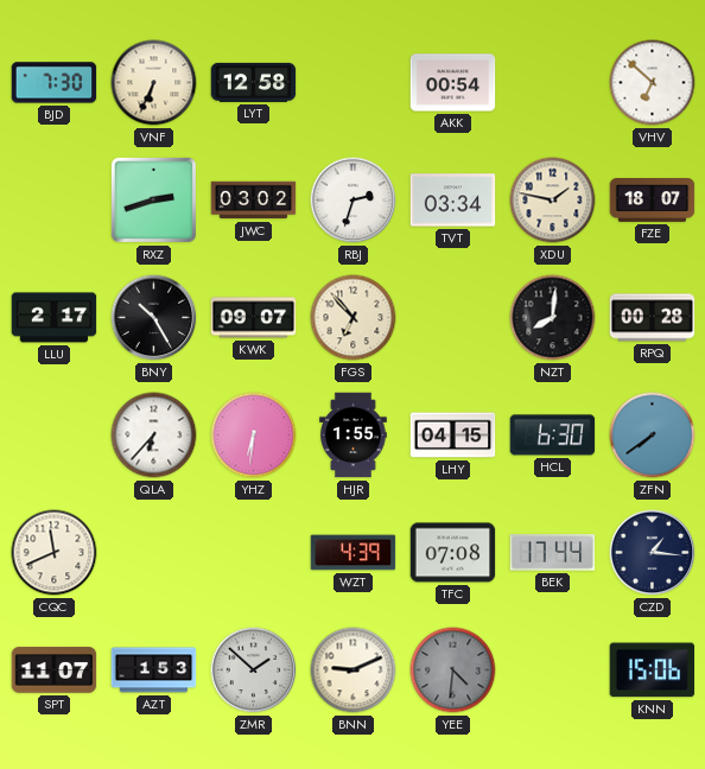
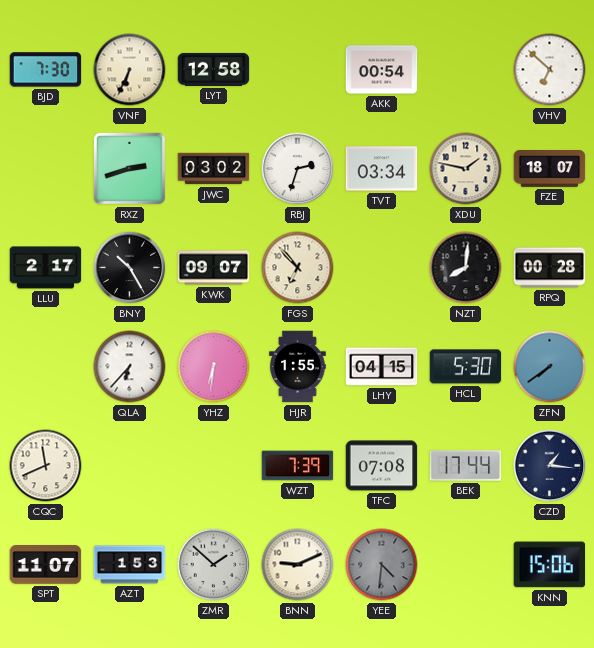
HCL: 6:30 -> 5:30 (466, 367)
WZT: 4:39 -> 7:39 (298, 466)
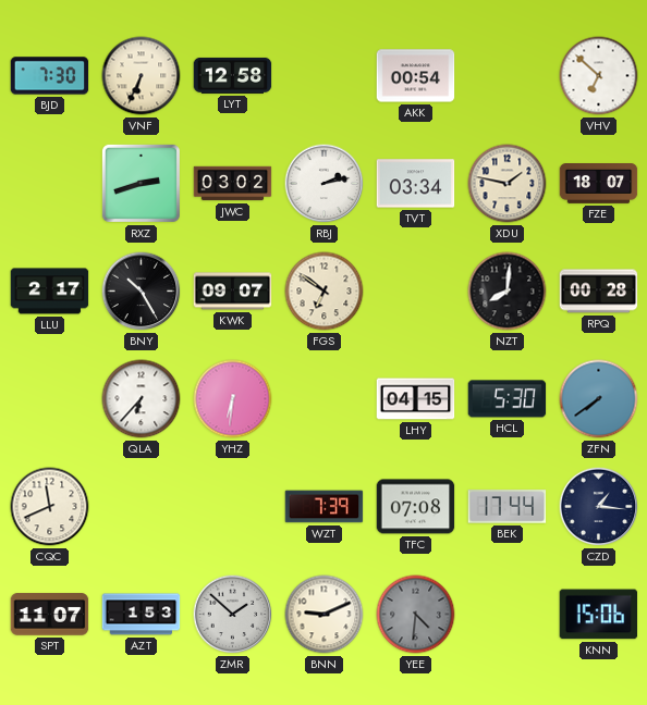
RBJ: 2:33 -> 2:13 (325, 184)
FGS: 6:53 -> 6:51 (325, 292)
HJR: 1:55 -> none (298, 367)
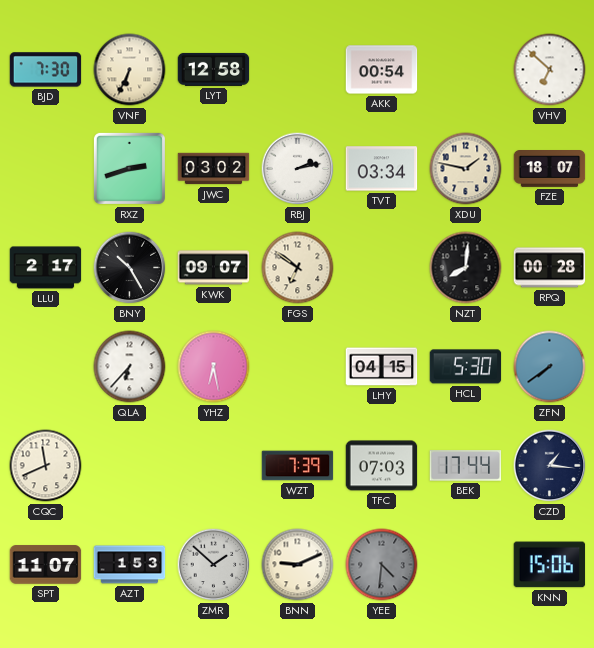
YHZ: 6:31 -> 6:28 (214, 367)
TFC: 07:08 -> 07:03 (382, 466)
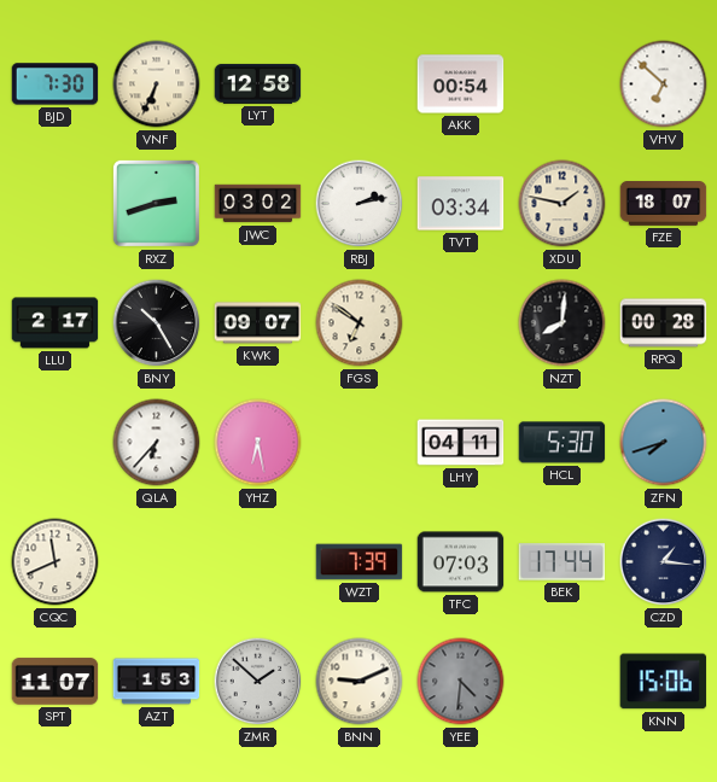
LHY: 04:15 -> 04:11 (461, 443)
ZFN: 7:39 -> 7:42 (664, 443)
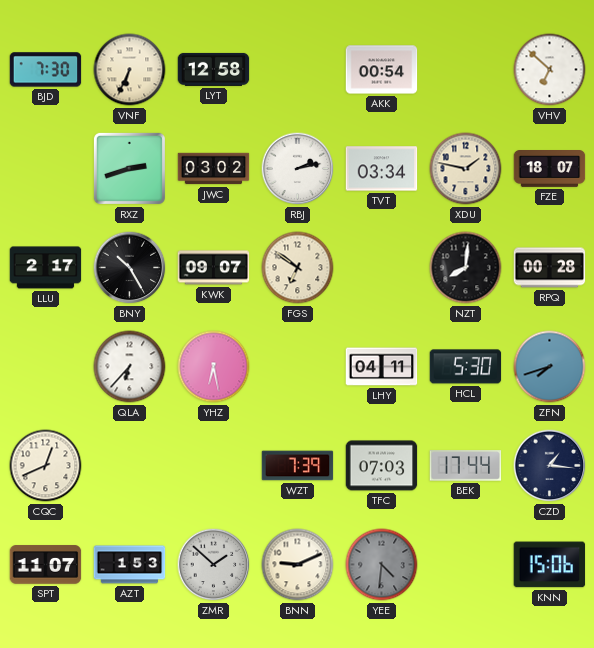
CQC: 11:41 -> 12:41 (46, 466)
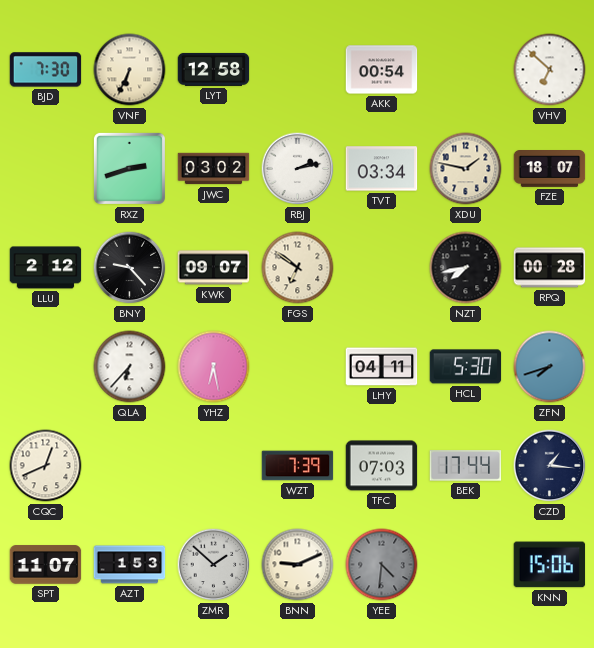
LLU: 2:17 -> 2:12 (46, 268)
BNY: 10:25 -> 9:23 (130, 268)
NZT: 8:01 -> 7:43 (466, 268)
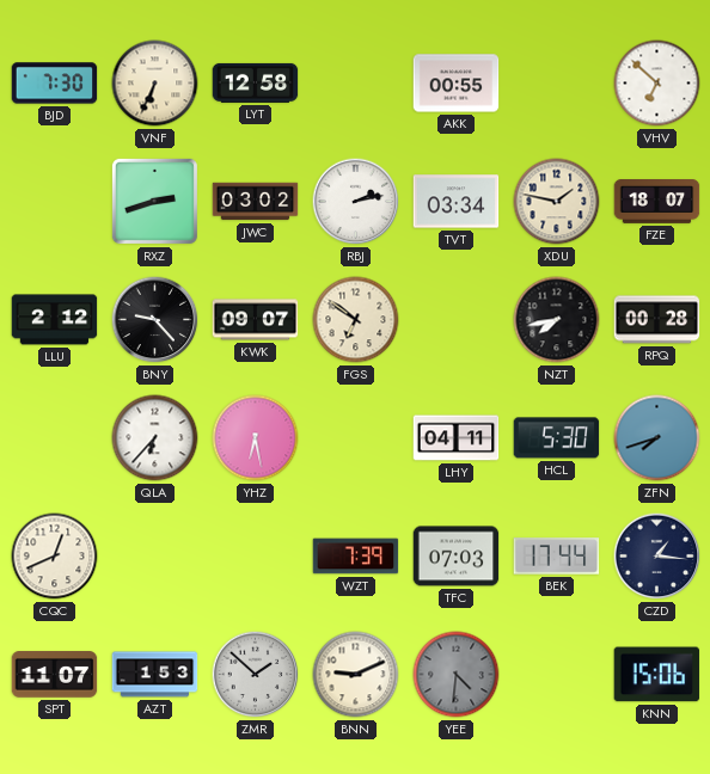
AKK: 00:54 -> 00:55 (457, 84)
